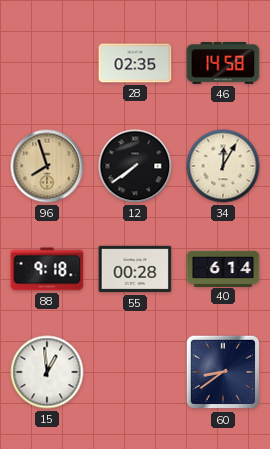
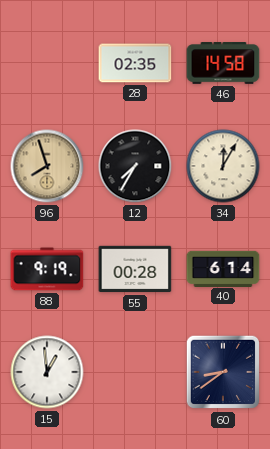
12: 7:39 -> 7:35 (135, 166)
88: 9:18 -> 9:19 (47, 269)
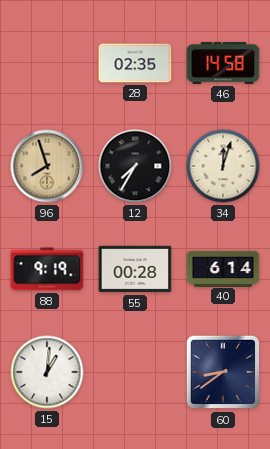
34: 12:05 -> 12:03 (223, 166)
15: 12:59 -> 1:01 (47, 372)
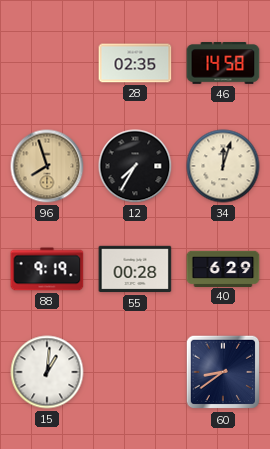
40: 6:14 -> 6:29 (223, 268)
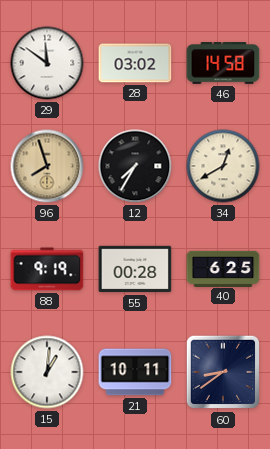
29: none -> 11:51 (47, 63)
28: 02:35 -> 03:02 (135, 63)
34: 12:03 -> 12:40 (223, 166)
40: 6:29 -> 6:25 (223, 268)
21: none -> 10:11 (135, 372)
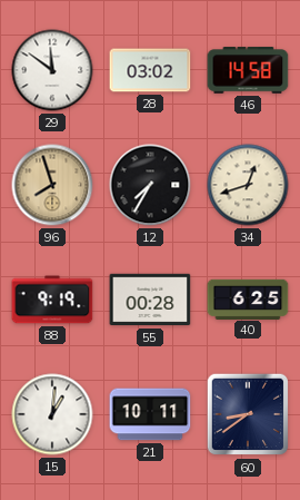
34: 12:40 -> 12:42 (248, 185)
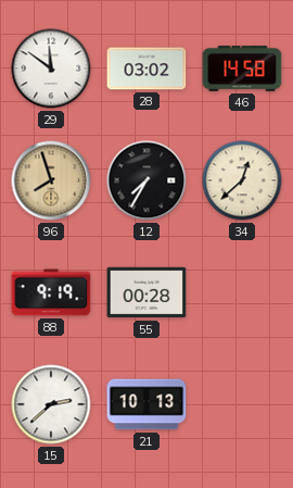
34: 12:42 -> 12:38 (242, 180)
40: 6:25 -> none (248, 298)
15: 1:01 -> 2:38 (51, 404)
21: 10:11 -> 10:13 (146, 404)
60: 8:39 -> none (248, 414)
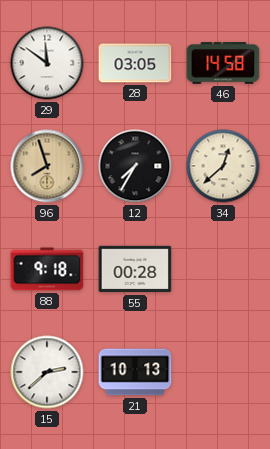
28: 03:02 -> 03:05 (135, 63)
88: 9:19 -> 9:18 (47, 269)
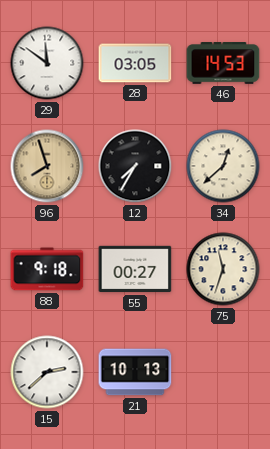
46: 14:58 -> 14:53 (223, 63)
55: 00:28 -> 00:27 (135, 269)
75: none -> 11:33 (223, 269)
